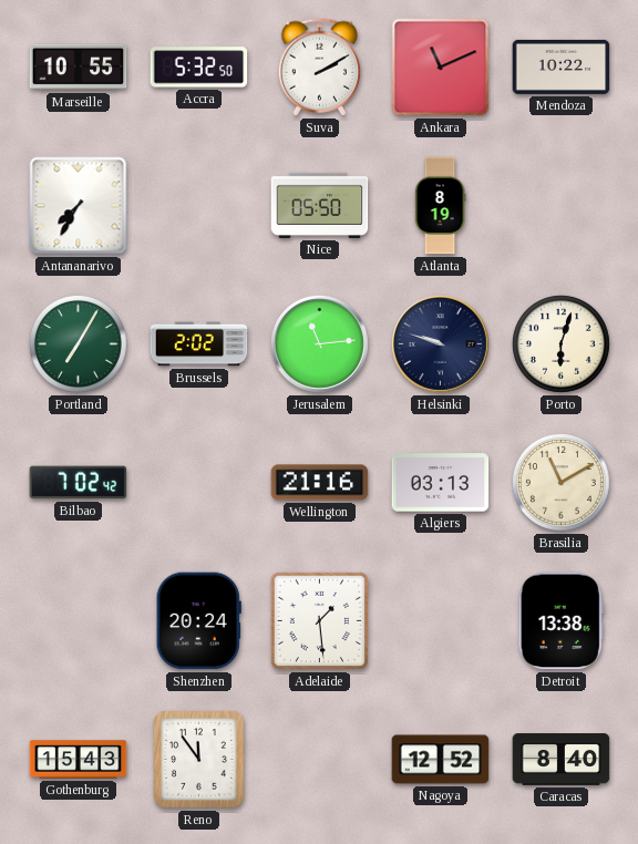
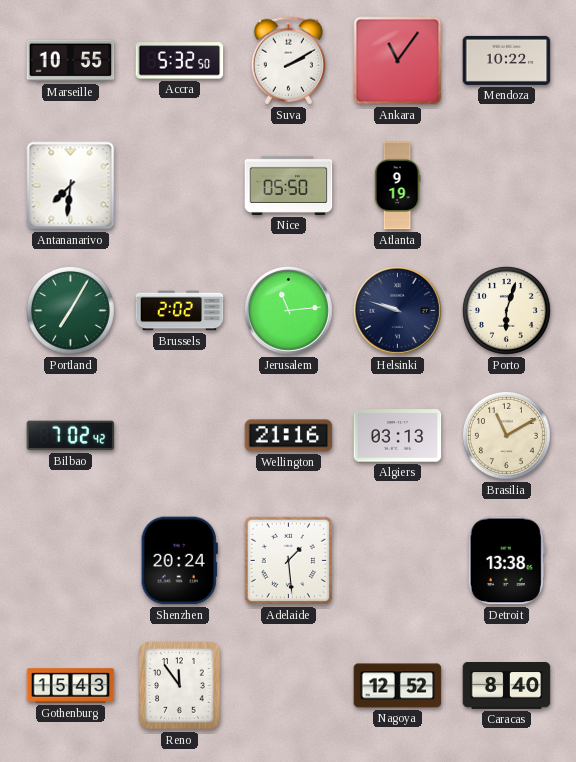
Ankara: 11:11 -> 11:06 (398, 61)
Antananarivo: 7:35 -> 7:31 (71, 186)
Atlanta: 8:19 -> 9:19 (397, 186)
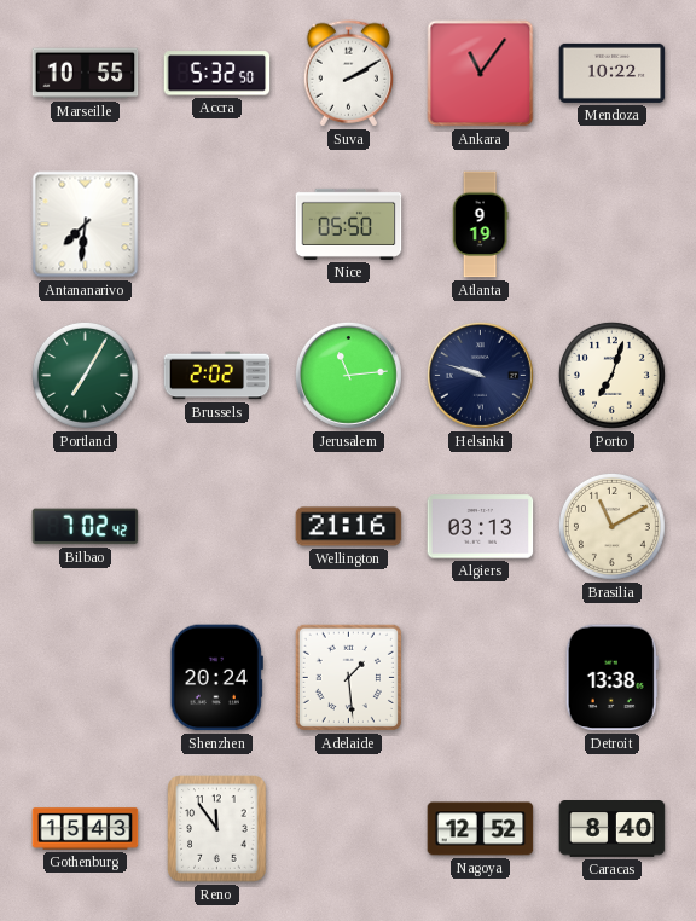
Porto: 6:03 -> 7:03 (611, 375)
